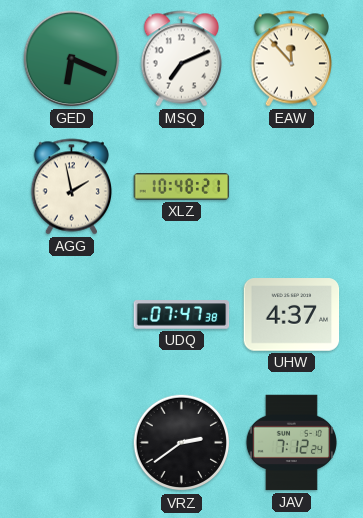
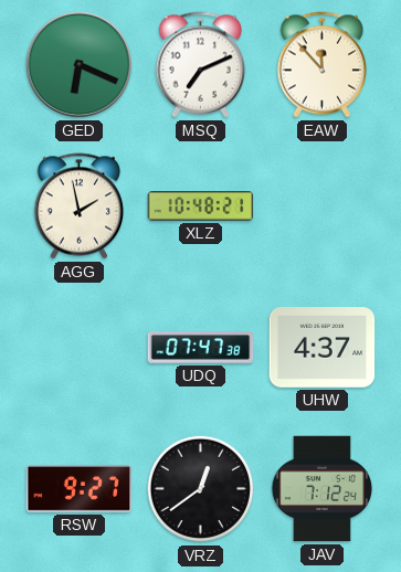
RSW: none -> 9:27 (80, 489)
VRZ: 2:39 -> 12:39 (201, 489)
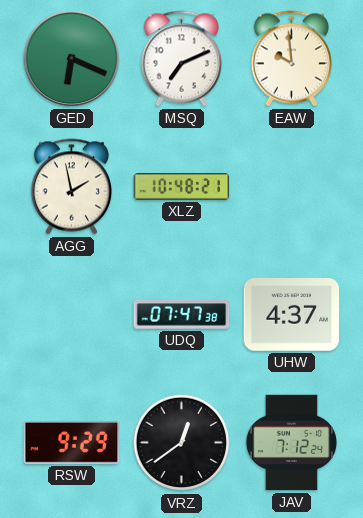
EAW: 11:53 -> 9:59 (292, 59)
RSW: 9:27 -> 9:29 (72, 443)
